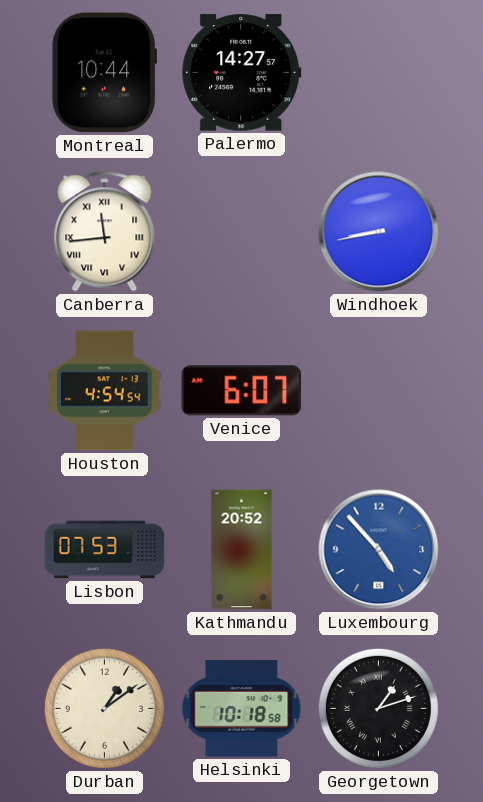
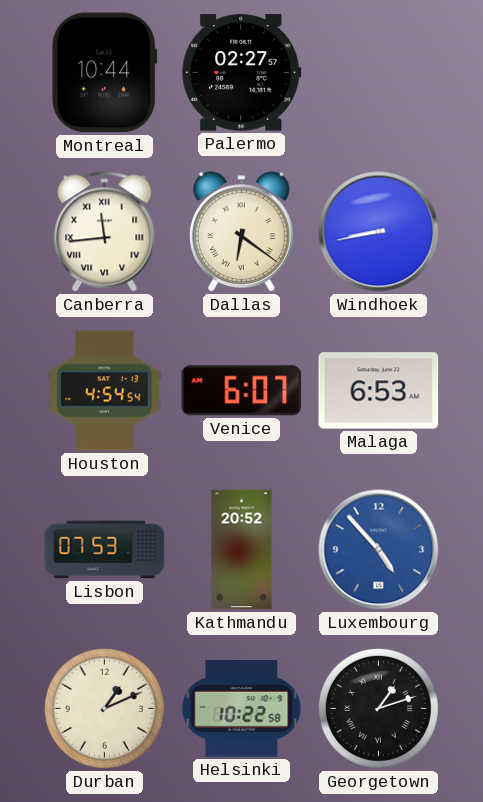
Palermo: 14:27 -> 02:27 (242, 73)
Dallas: none -> 6:21 (242, 232)
Malaga: none -> 6:53 (379, 391)
Durban: 1:09 -> 1:11 (104, 708)
Helsinki: 10:18 -> 10:22 (242, 709)
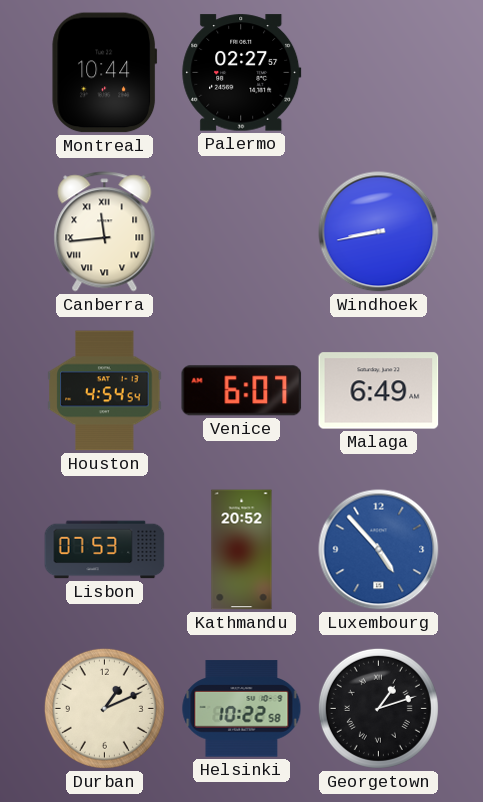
Dallas: 6:21 -> none (242, 232)
Malaga: 6:53 -> 6:49 (379, 391)
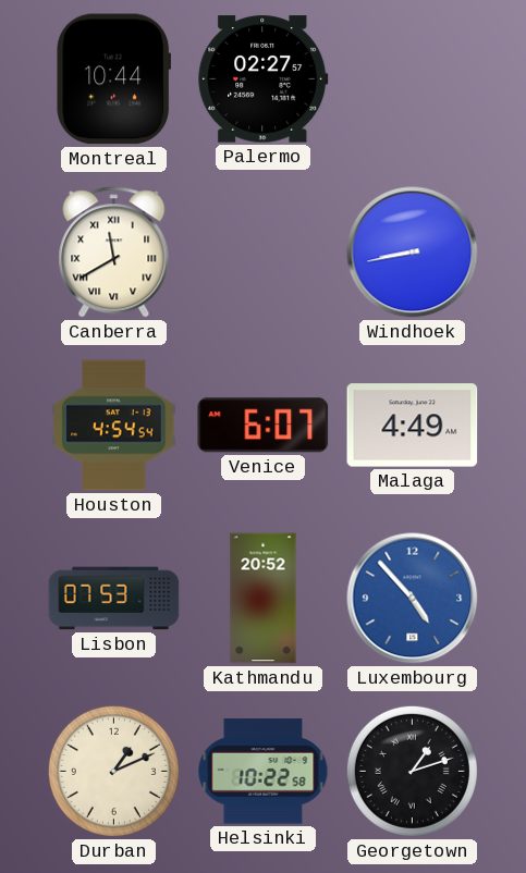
Canberra: 11:44 -> 11:40 (114, 253)
Malaga: 6:49 -> 4:49 (413, 426)
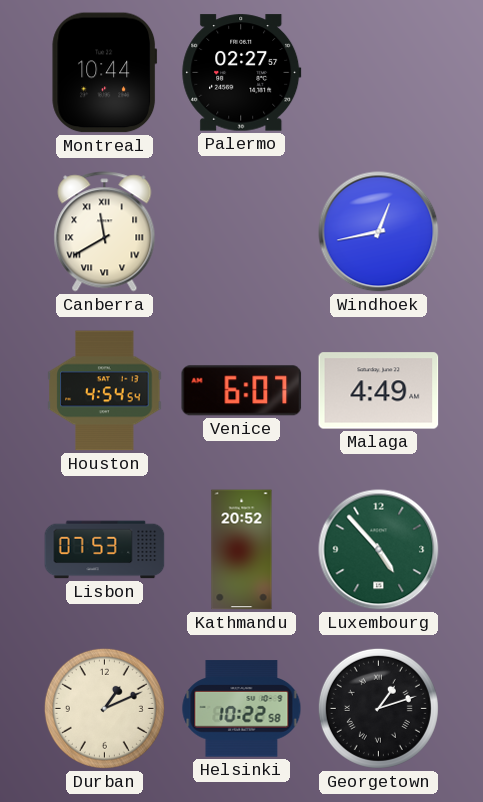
Windhoek: 8:43 -> 12:43 (379, 232)
Luxembourg dial: blue -> green (379, 550)
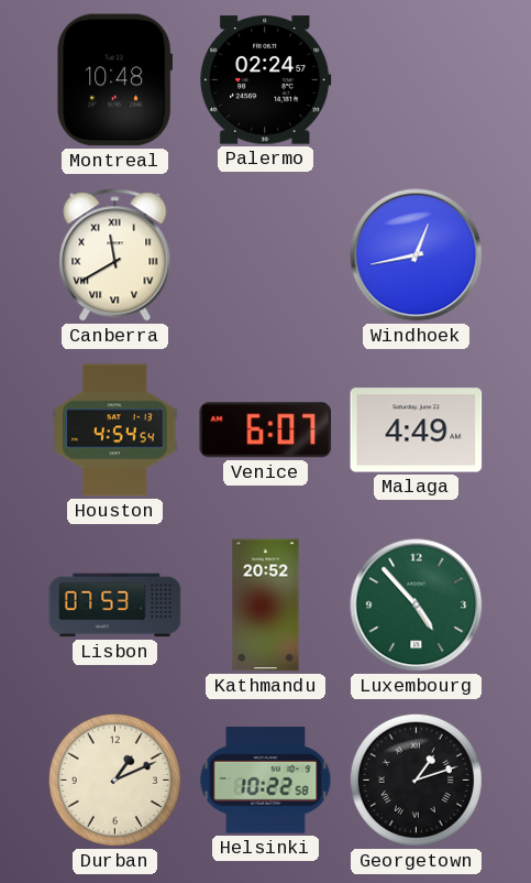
Montreal: 10:44 -> 10:48 (115, 80)
Palermo: 02:27 -> 02:24 (266, 80)
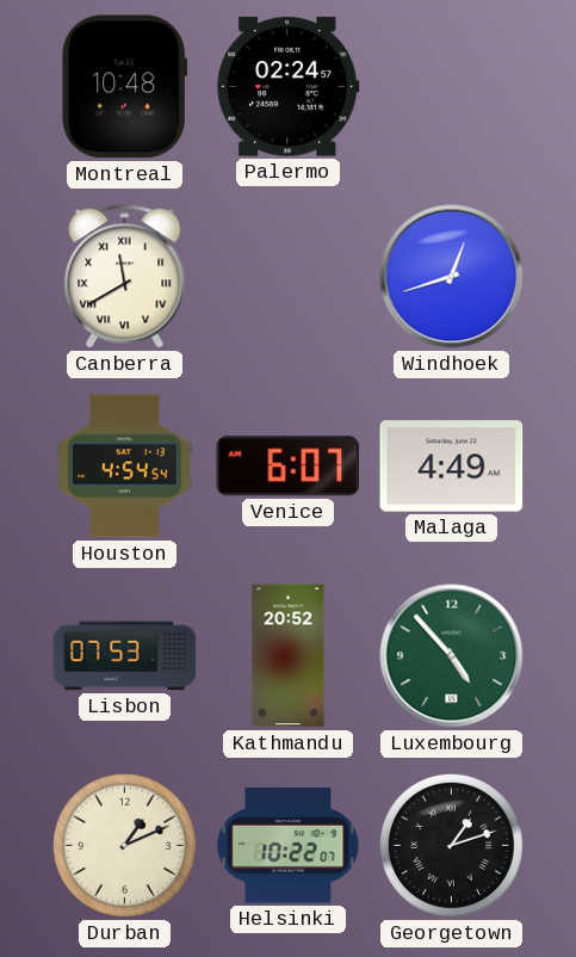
Windhoek: 12:43 -> 12:42 (452, 277)
Helsinki: 10:22:58 -> 10:22:07 (289, 846)
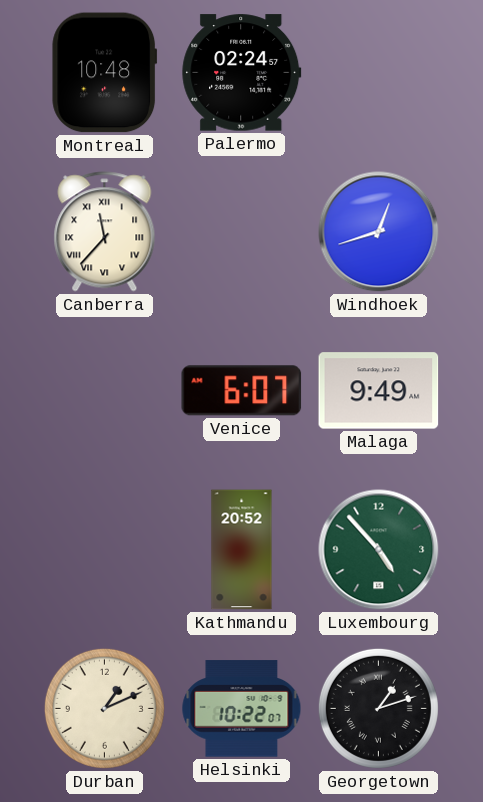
Canberra: 11:40 -> 11:37 (105, 232)
Houston: 4:54 -> none (125, 467)
Malaga: 4:49 -> 9:49 (379, 391)
Lisbon: 07:53 -> none (125, 656)
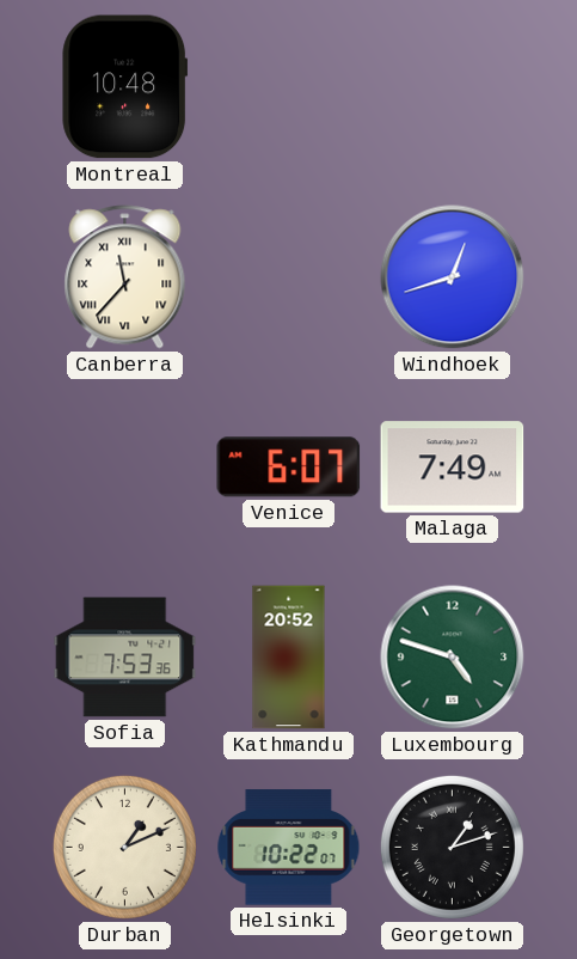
Palermo: 02:24 -> none (242, 73)
Malaga: 9:49 -> 7:49 (453, 468)
Sofia: none -> 7:53 (125, 658)
Luxembourg: 4:53 -> 4:48 (453, 658)
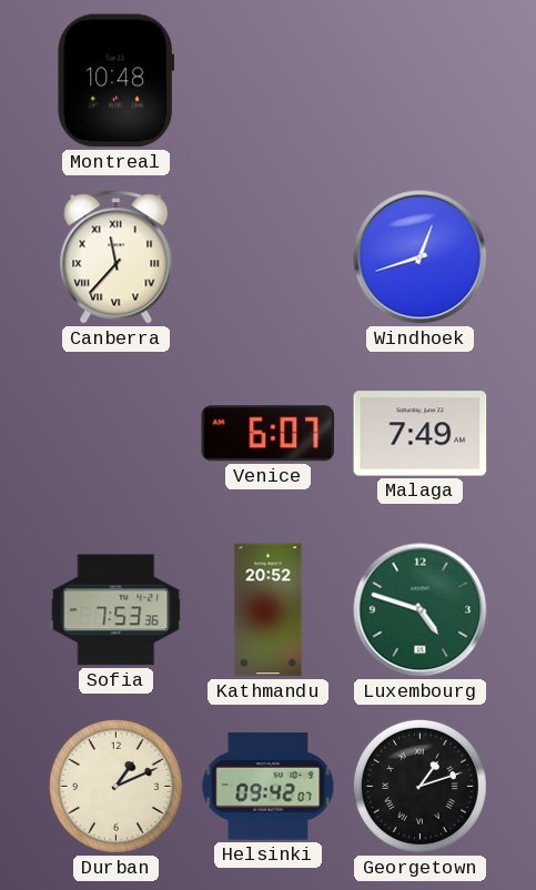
Helsinki: 10:22 -> 09:42 (269, 787)
